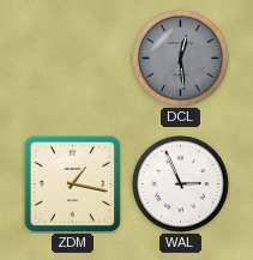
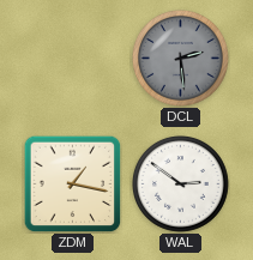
DCL: 12:29 -> 2:29 (180, 58)
WAL: 2:56 -> 2:51 (180, 183)
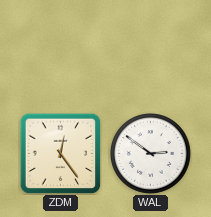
DCL: 2:29 -> none (180, 58)
ZDM: 1:17 -> 12:24 (60, 153)
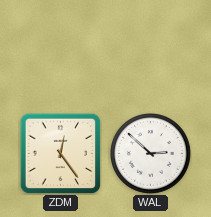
WAL: 2:51 -> 2:52 (150, 153)
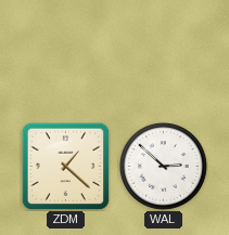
ZDM: 12:24 -> 1:22 (65, 166)
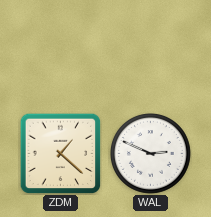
WAL: 2:52 -> 2:49 (150, 153)
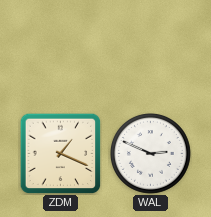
ZDM: 1:22 -> 1:19 (60, 153)
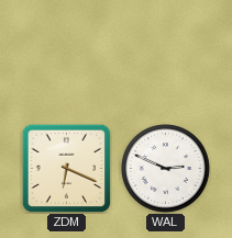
ZDM: 1:19 -> 6:19 (66, 168)
